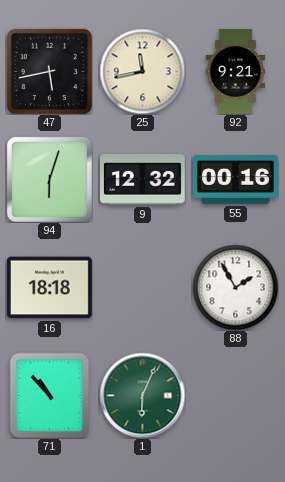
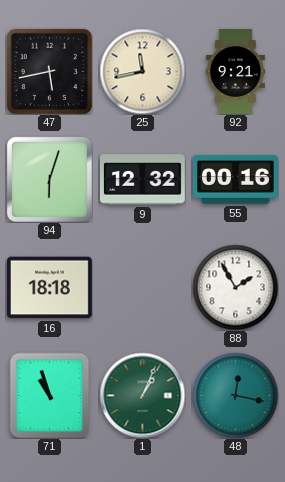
71: 10:53 -> 10:57 (50, 395)
1: 6:04 -> 1:04 (142, 395)
48: none -> 12:17 (235, 395)
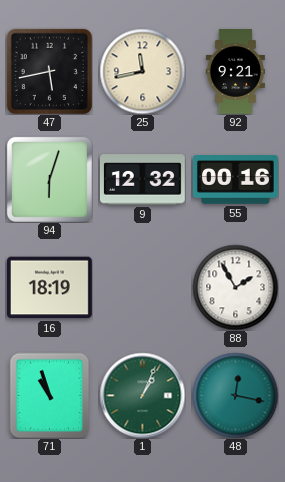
16: 18:18 -> 18:19 (49, 288)
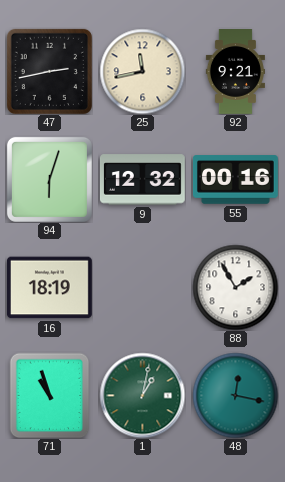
47: 5:43 -> 2:43 (49, 71)
1: 1:04 -> 1:02 (142, 395)
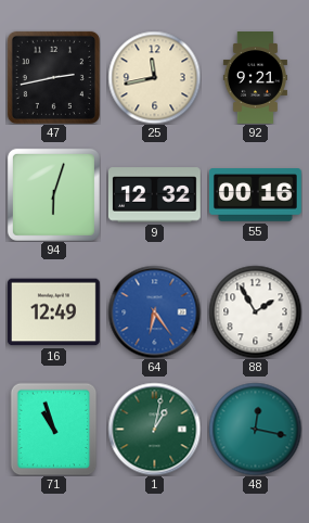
16: 18:19 -> 12:49 (53, 312)
64: none -> 6:24 (154, 311)
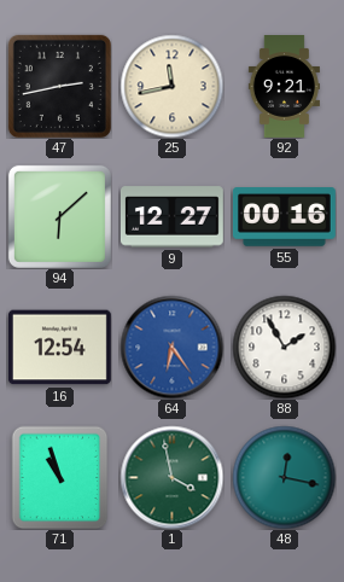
94: 6:03 -> 6:08 (59, 216)
9: 12:32 -> 12:27 (171, 217)
16: 12:49 -> 12:54 (59, 348)
1: 1:02 -> 3:58 (171, 477)
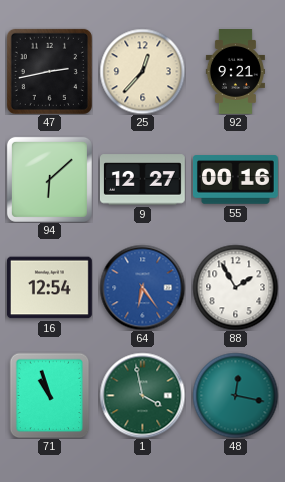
25: 11:43 -> 12:37 (142, 71)
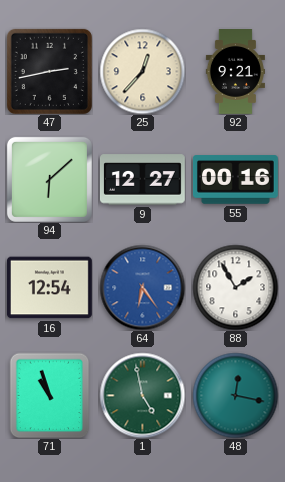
1: 3:58 -> 4:58 (142, 395)
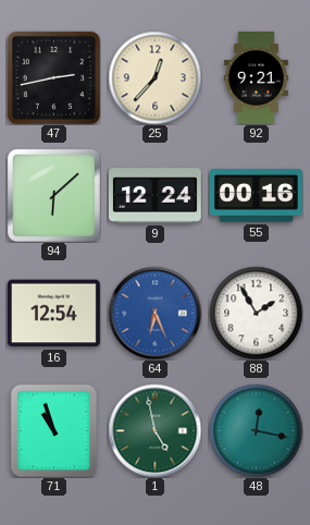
9: 12:27 -> 12:24 (154, 196)
64: 6:24 -> 6:26 (154, 313)
